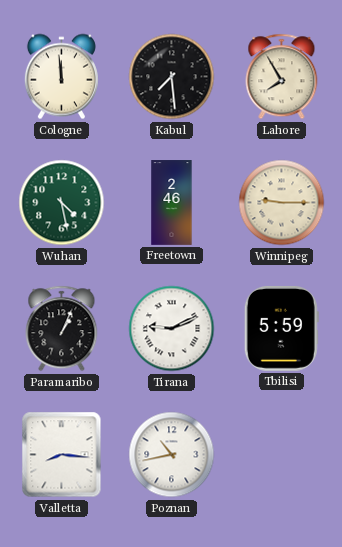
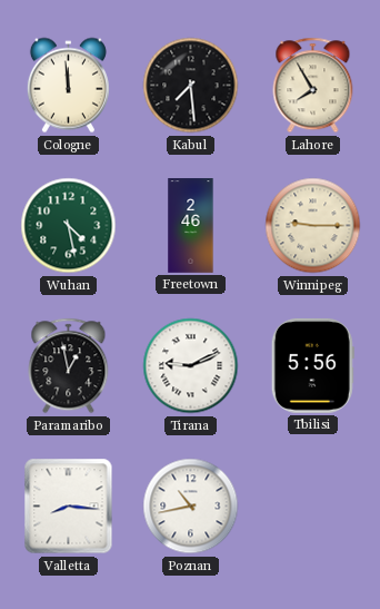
Paramaribo: 1:04 -> 12:58 (69, 366)
Tbilisi: 5:59 -> 5:56 (312, 366)
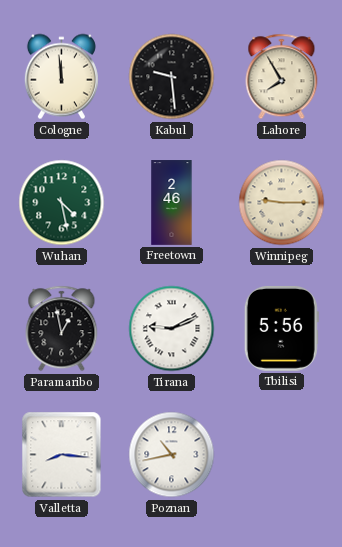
Kabul: 7:29 -> 9:29 (172, 77)
